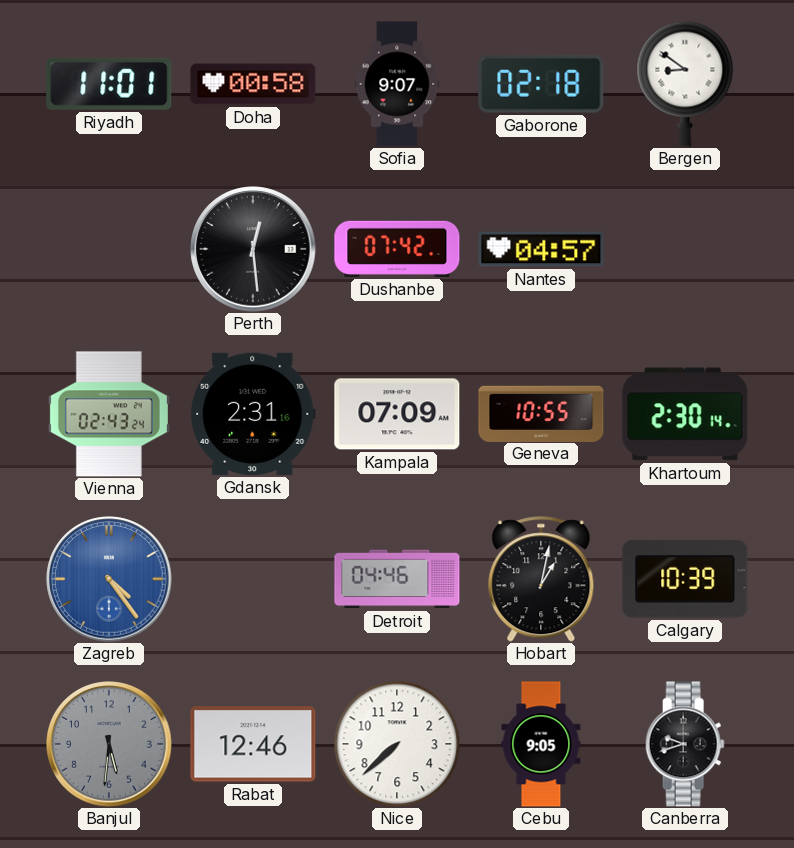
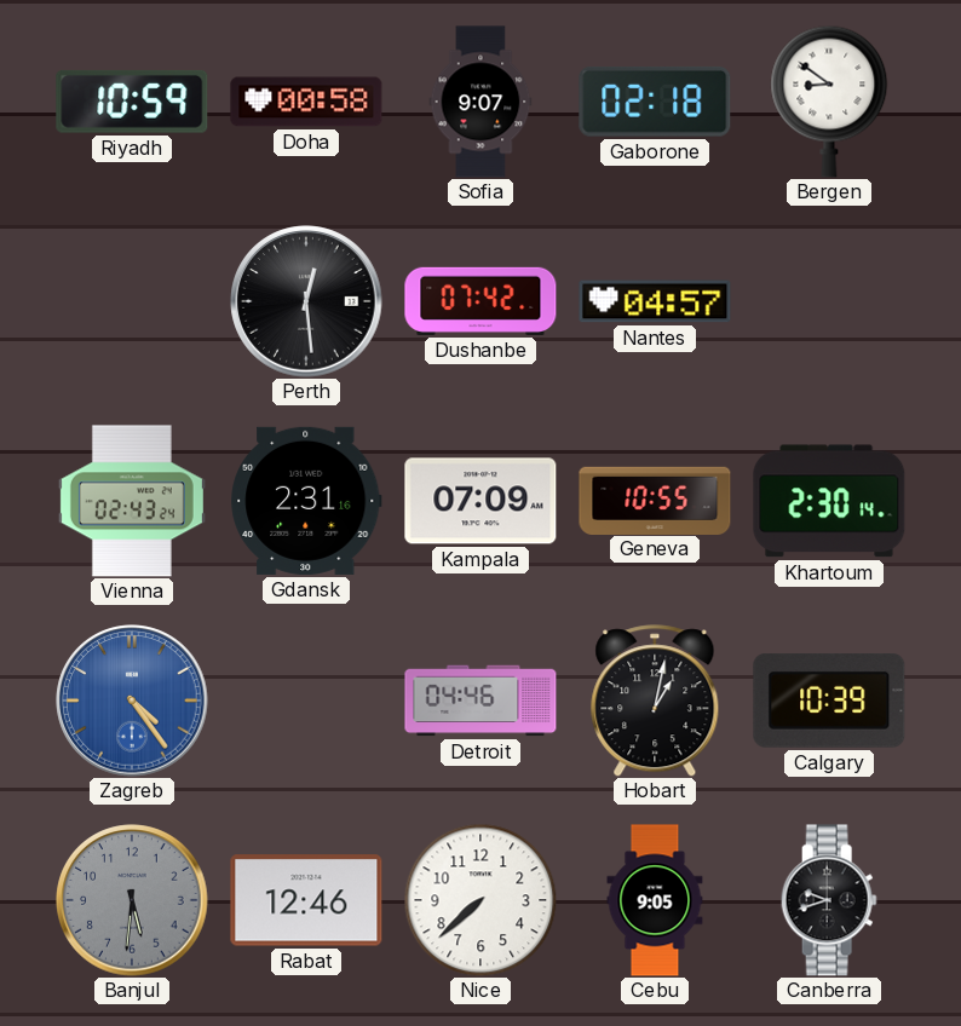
Riyadh: 11:01 -> 10:59 (132, 102)
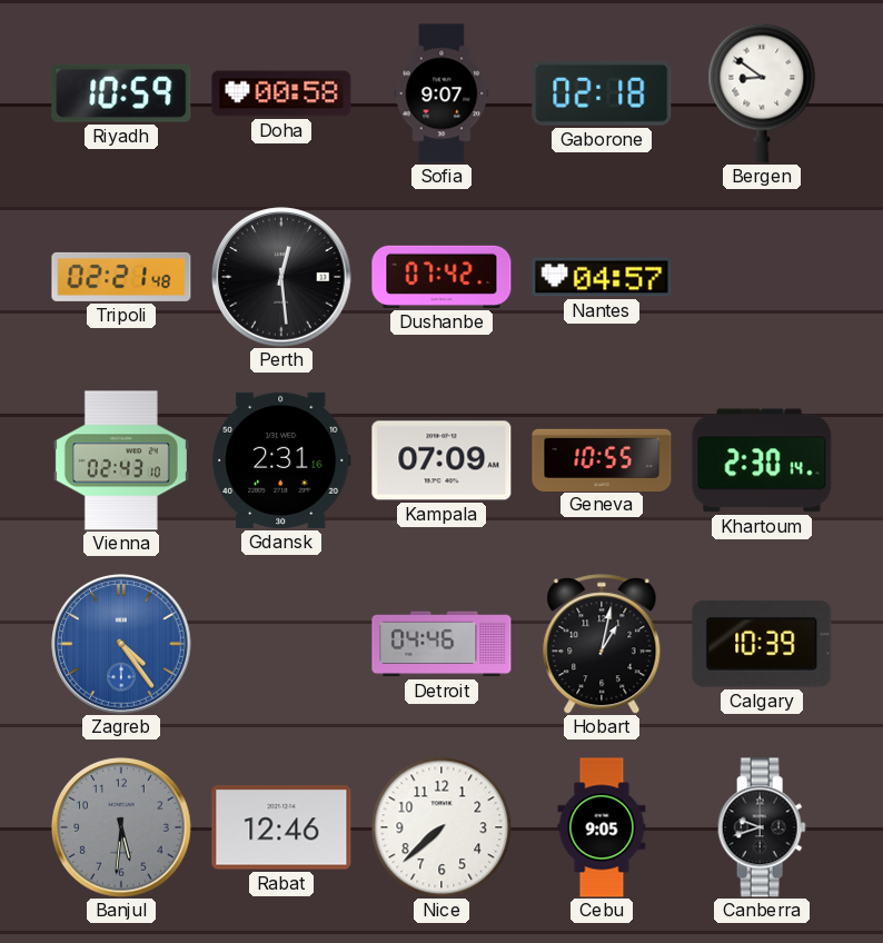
Tripoli: none -> 02:21 (121, 277)
Vienna: 02:43:24 -> 02:43:10 (121, 460)
